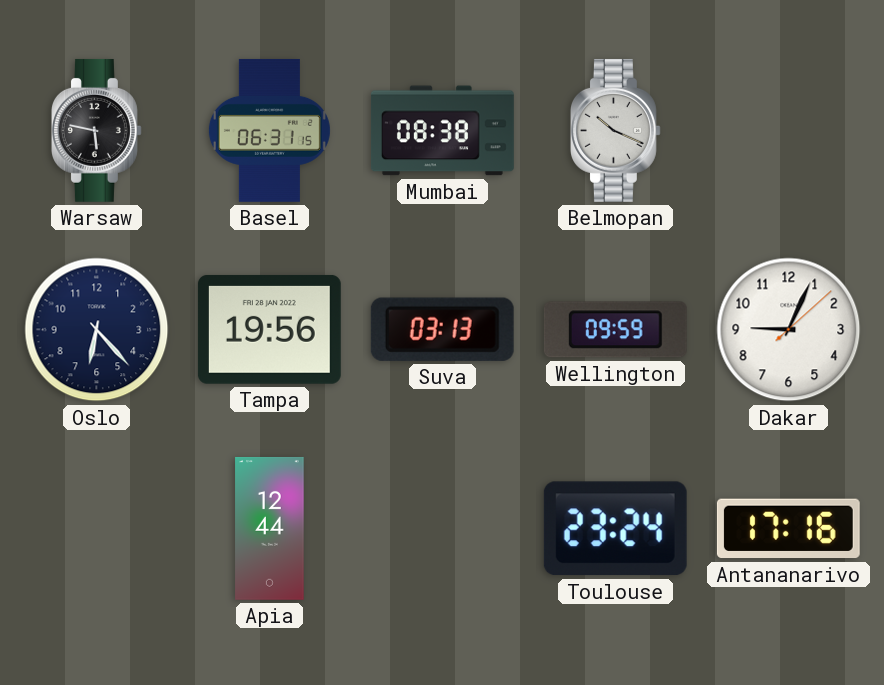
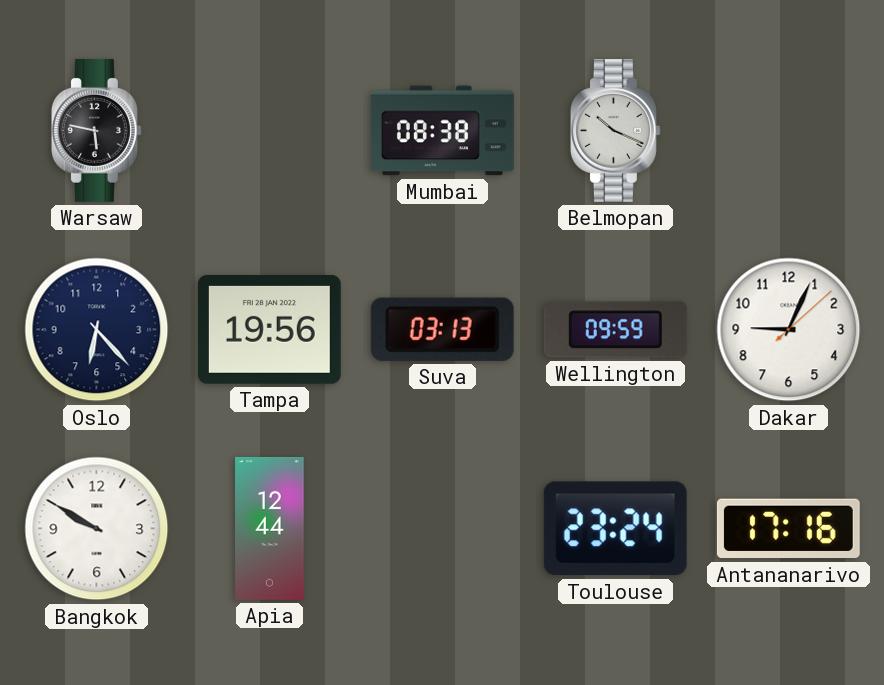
Basel: 06:31 -> none (269, 130)
Bangkok: none -> 9:50 (97, 529)
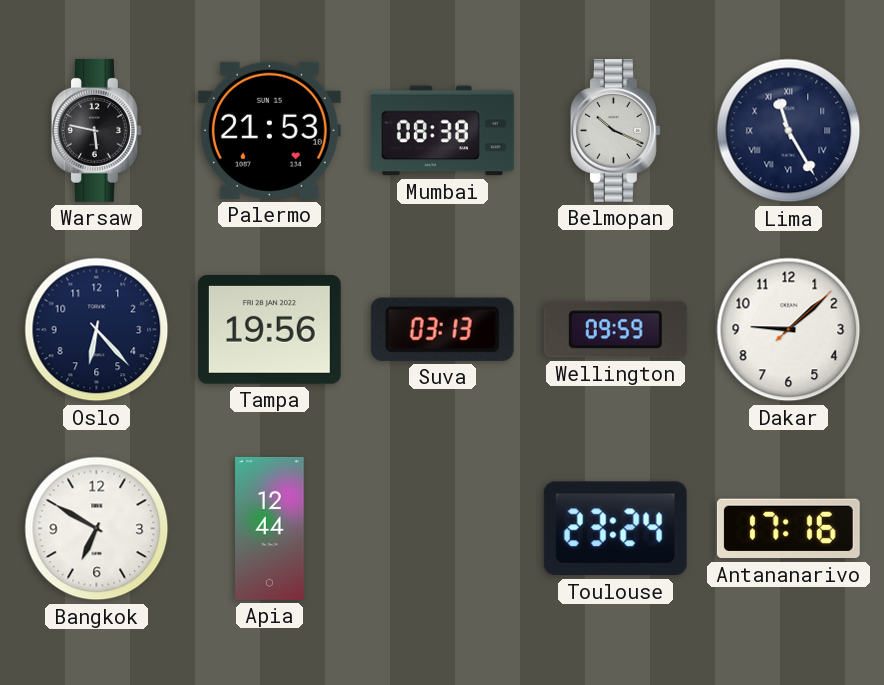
Palermo: none -> 21:53 (269, 130)
Lima: none -> 11:25 (789, 131)
Dakar: 9:04 -> 9:08 (789, 330)
Bangkok: 9:50 -> 6:50 (97, 529)
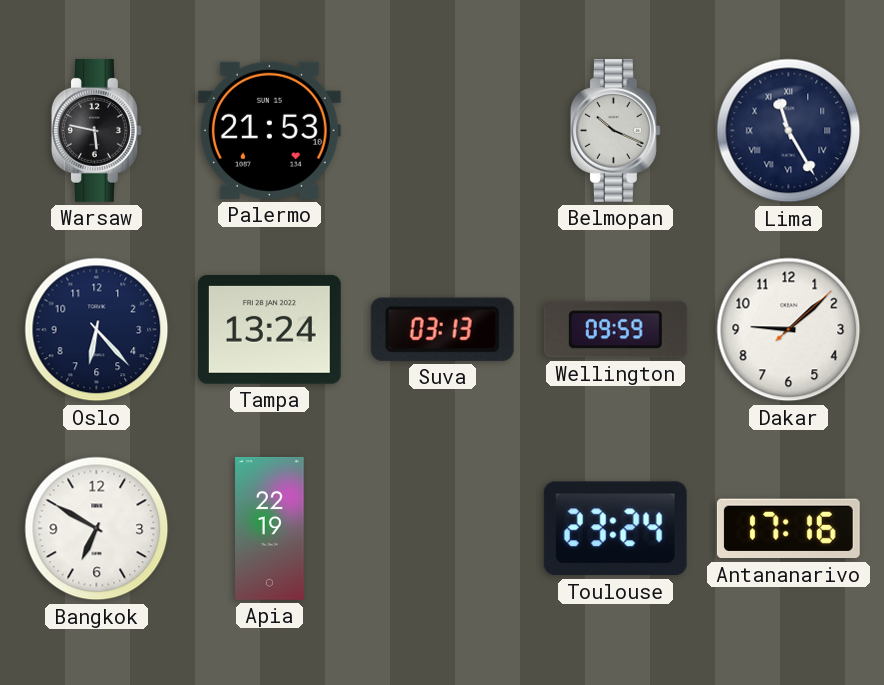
Mumbai: 08:38 -> none (442, 131)
Tampa: 19:56 -> 13:24 (269, 329)
Apia: 12:44 -> 22:19 (270, 528)
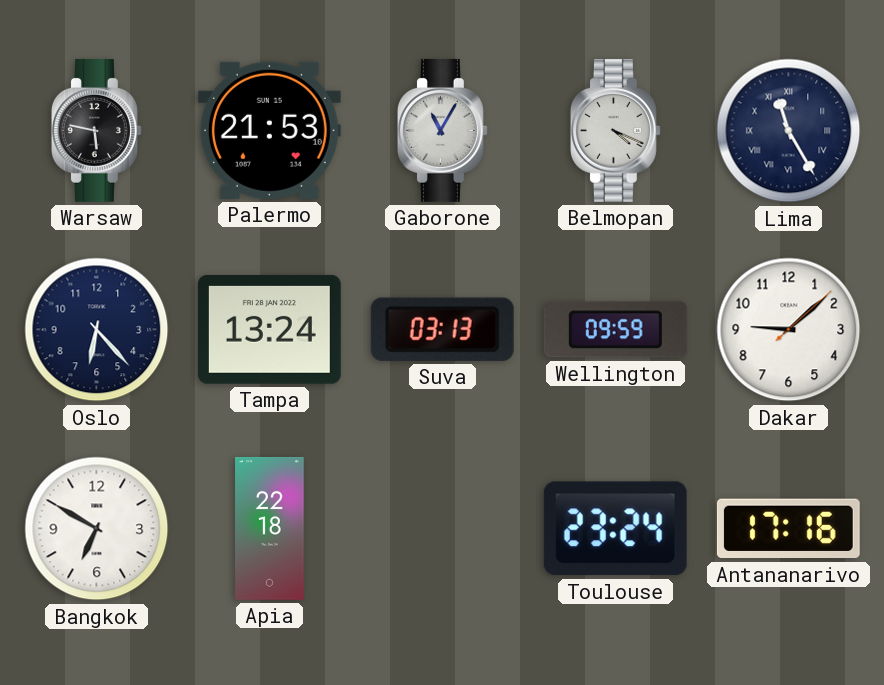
Gaborone: none -> 11:05 (442, 130)
Belmopan: 10:19 -> 4:19 (615, 130)
Apia: 22:19 -> 22:18 (270, 528)
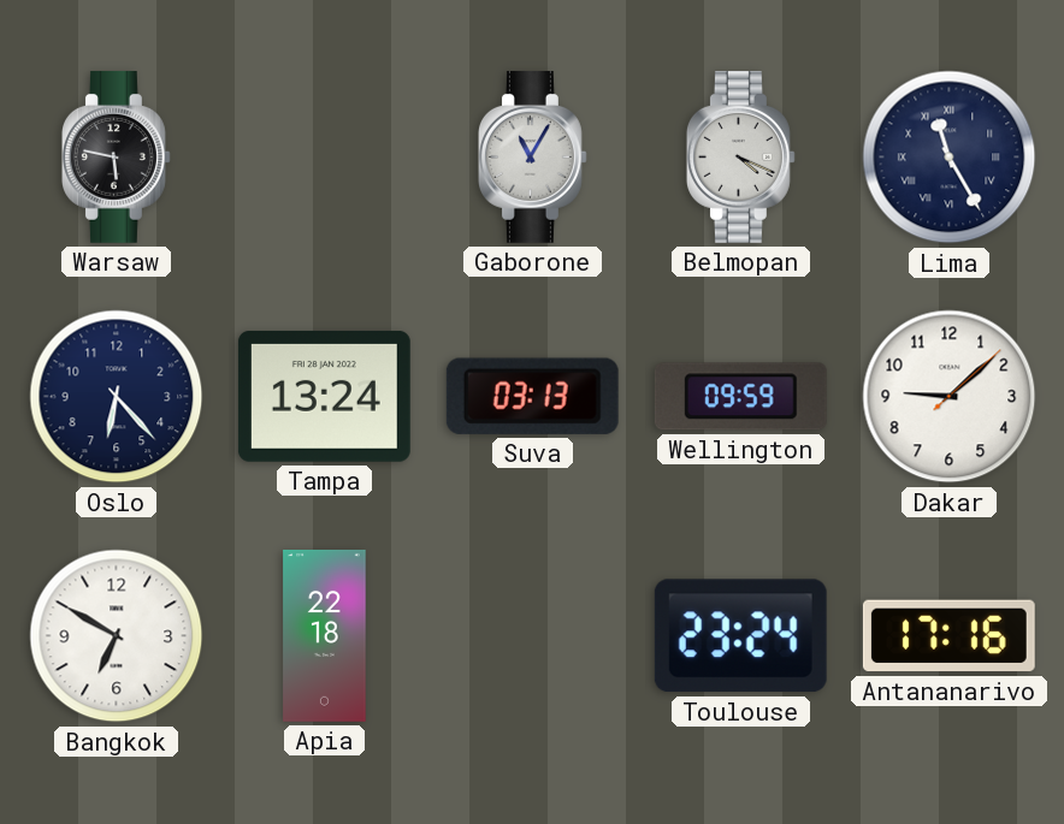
Palermo: 21:53 -> none (269, 130)
